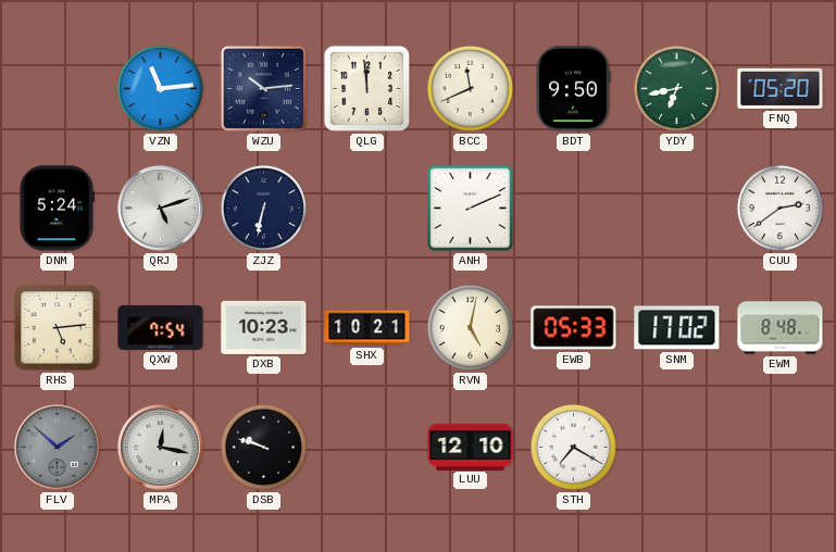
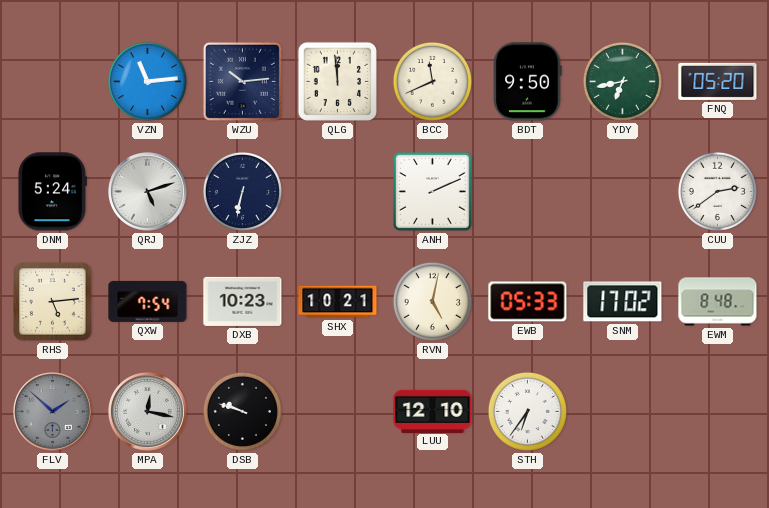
STH: 7:20 -> 6:36 (527, 411)
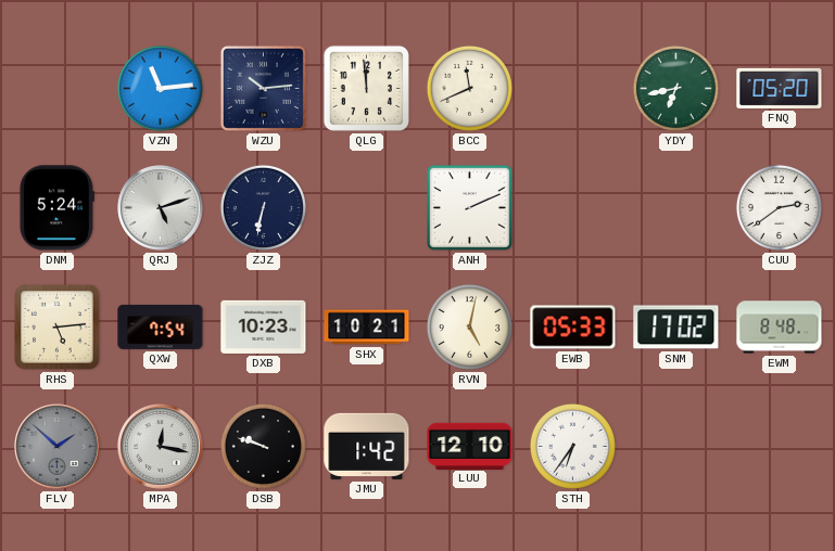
BDT: 9:50 -> none (527, 82)
JMU: none -> 1:42 (367, 446)
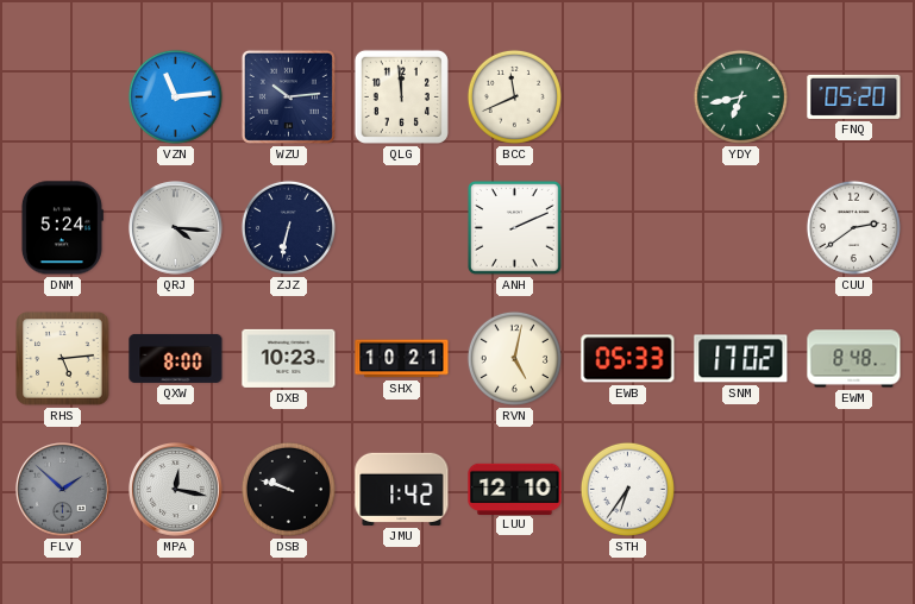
QRJ: 5:12 -> 4:16 (176, 228)
QXW: 7:54 -> 8:00 (176, 358)
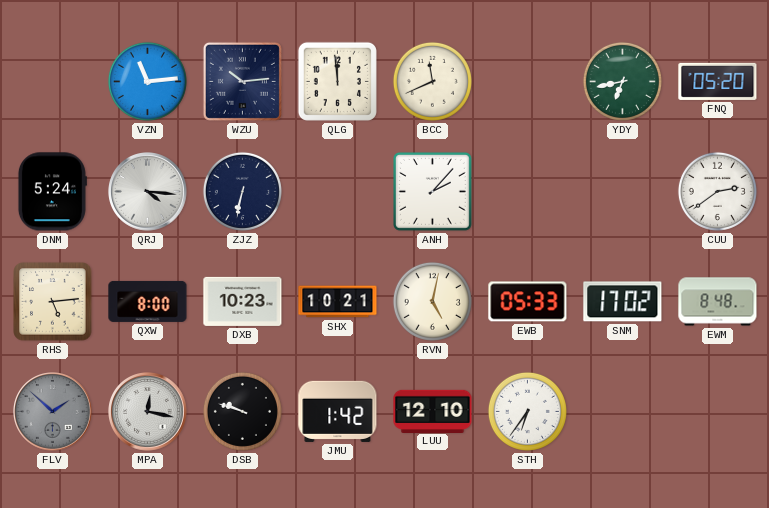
ANH: 2:11 -> 2:07 (433, 192)
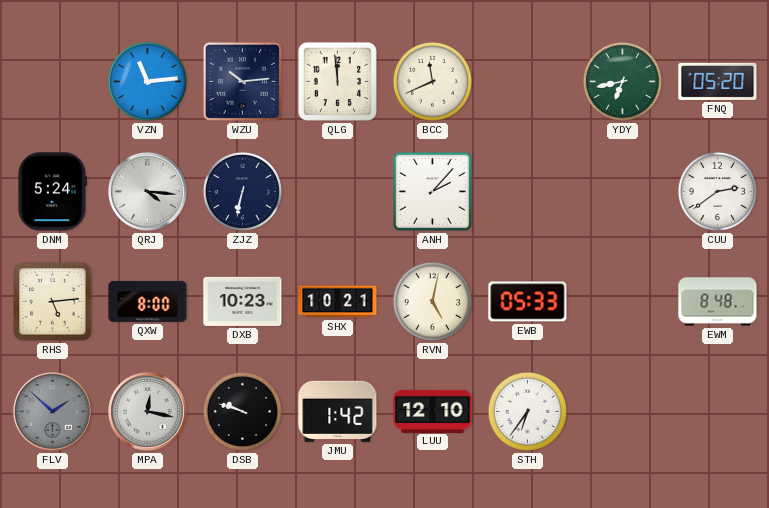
SNM: 17:02 -> none (623, 302)
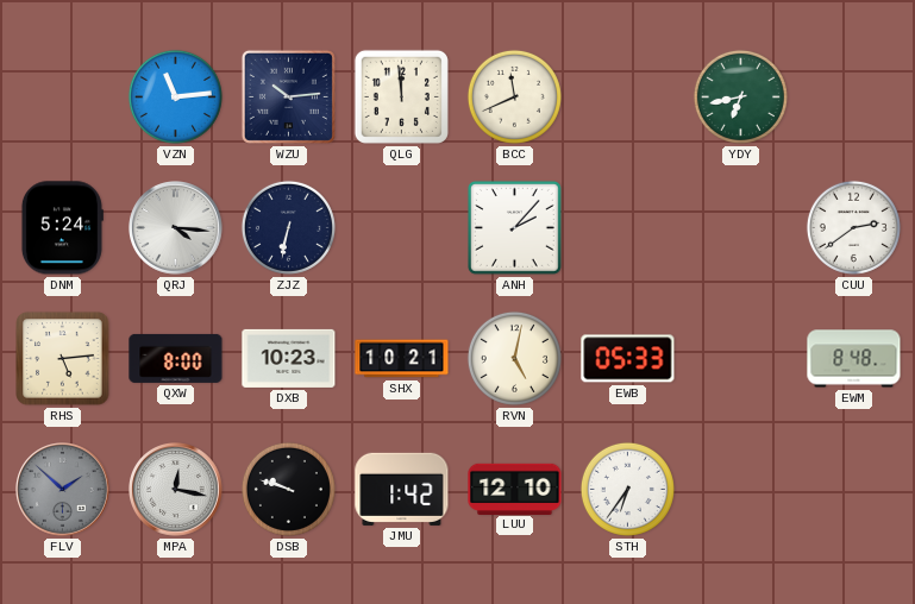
FNQ: 05:20 -> none (718, 81)
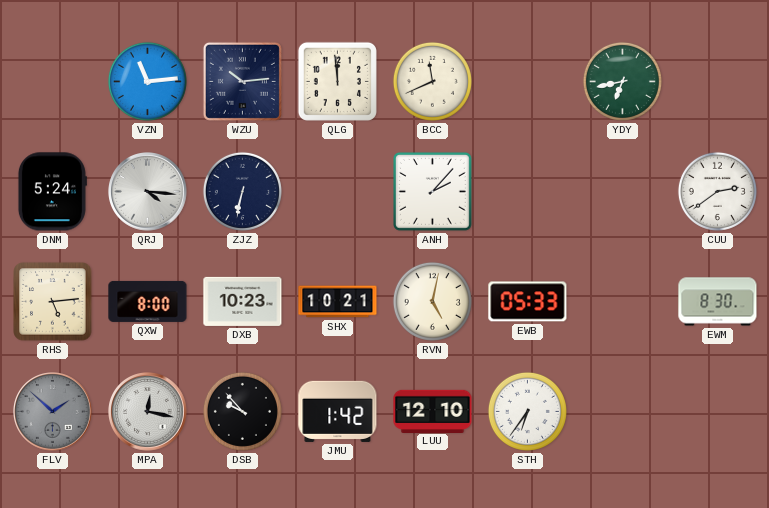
EWM: 8:48 -> 8:30 (718, 302)
DSB: 9:48 -> 9:53 (242, 411)
